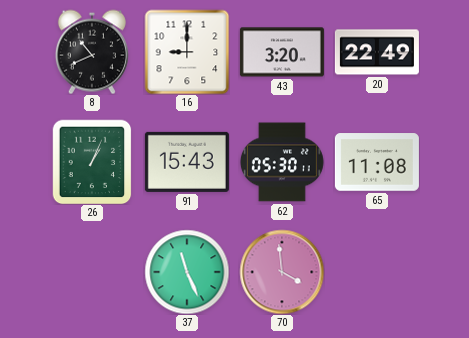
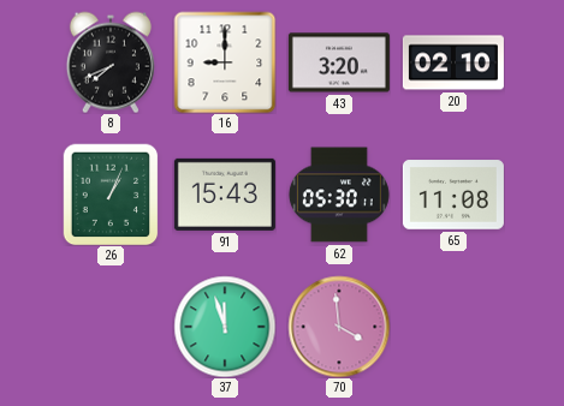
8: 10:41 -> 7:41 (111, 62)
20: 22:49 -> 02:10 (453, 62)
37: 11:26 -> 11:57 (225, 327)
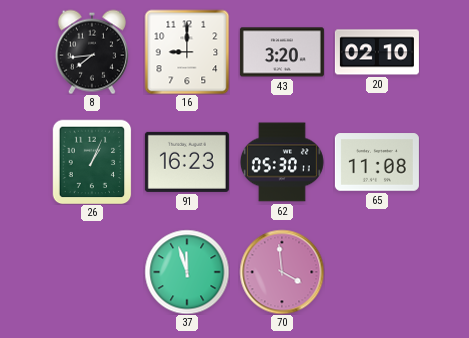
8: 7:41 -> 7:44 (92, 52)
91: 15:43 -> 16:23 (187, 162)
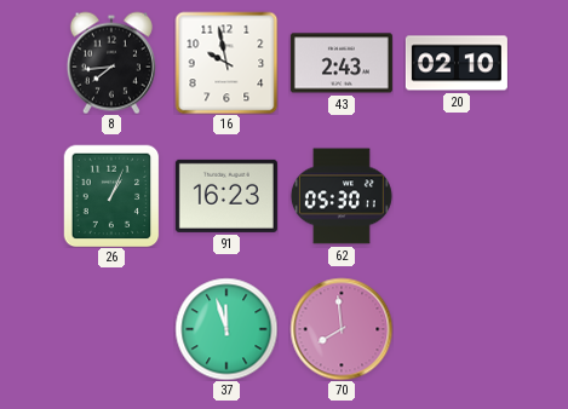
16: 9:00 -> 9:58 (226, 63)
43: 3:20 -> 2:43 (342, 63)
65: 11:08 -> none (377, 162)
70: 3:59 -> 7:59 (342, 329)
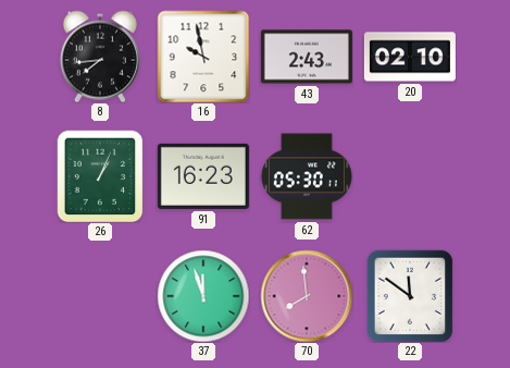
22: none -> 11:51 (410, 296)
